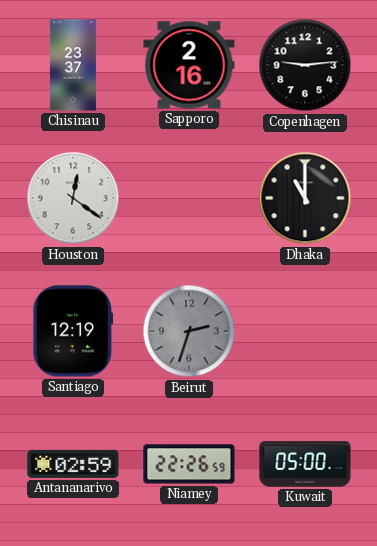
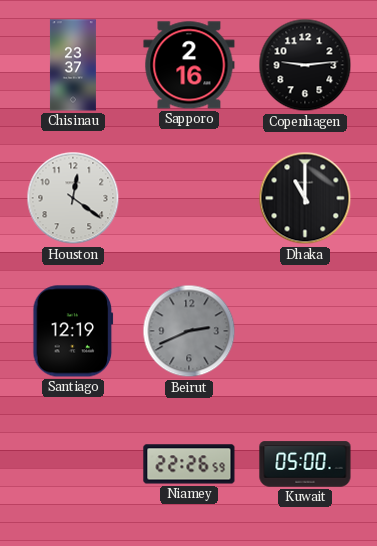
Beirut: 2:33 -> 2:41 (189, 331)
Antananarivo: 02:59 -> none (73, 464)
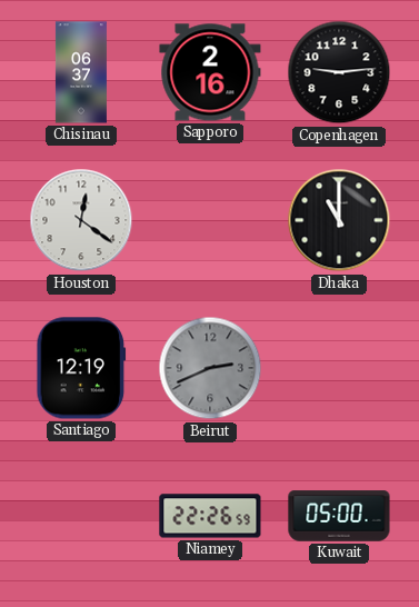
Chisinau: 23:37 -> 06:37 (81, 72)
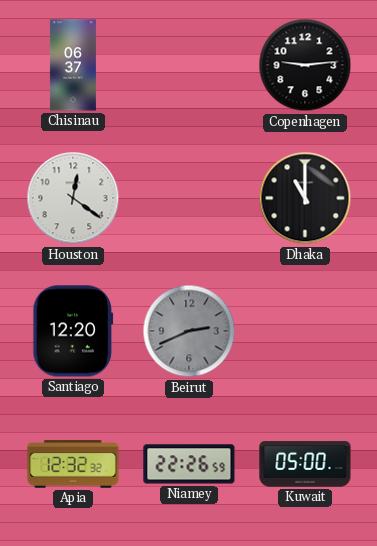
Sapporo: 2:16 -> none (210, 72)
Santiago: 12:19 -> 12:20 (73, 331)
Apia: none -> 12:32 (73, 464)
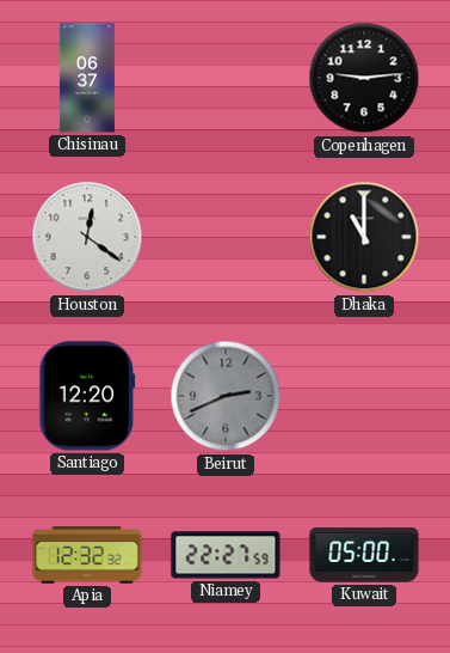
Niamey: 22:26 -> 22:27 (226, 555)
